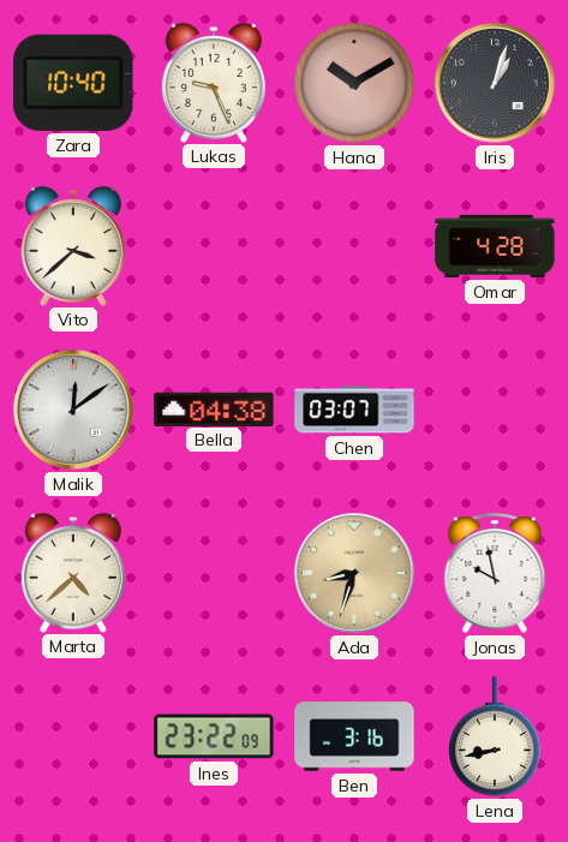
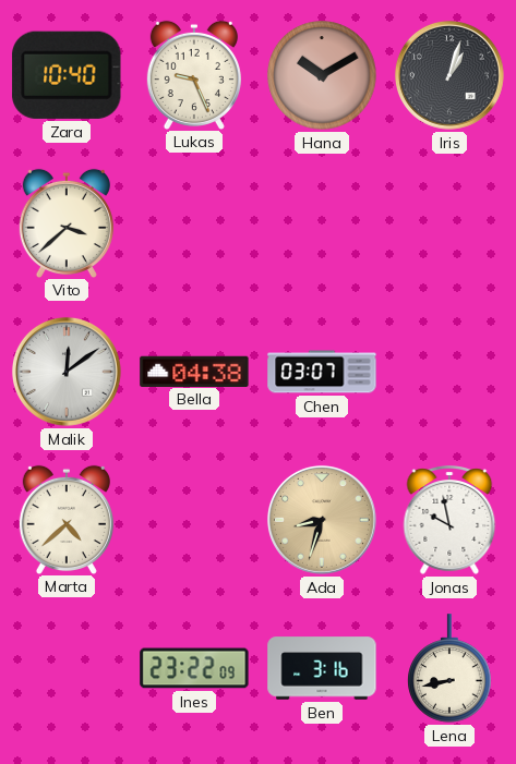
Omar: 4:28 -> none (495, 246)
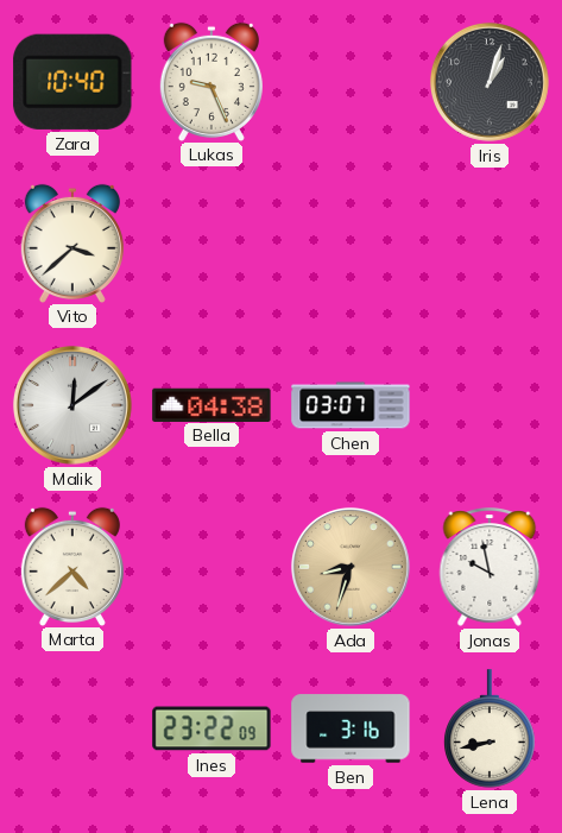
Hana: 10:10 -> none (322, 75)
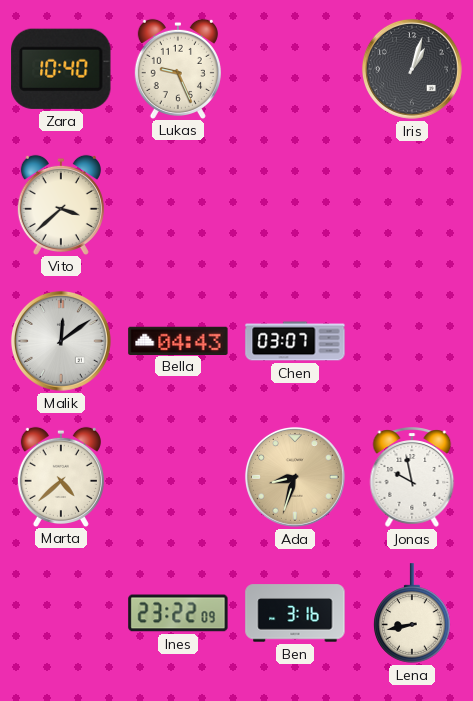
Bella: 04:38 -> 04:43 (178, 340)
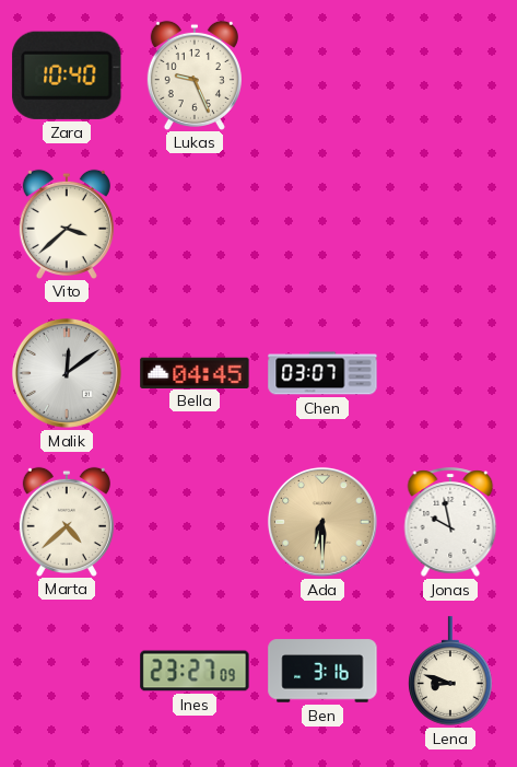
Iris: 1:03 -> none (412, 69)
Bella: 04:43 -> 04:45 (195, 372)
Ada: 8:33 -> 6:30 (322, 522)
Ines: 23:22 -> 23:27 (195, 671)
Lena: 8:43 -> 8:48 (450, 671)
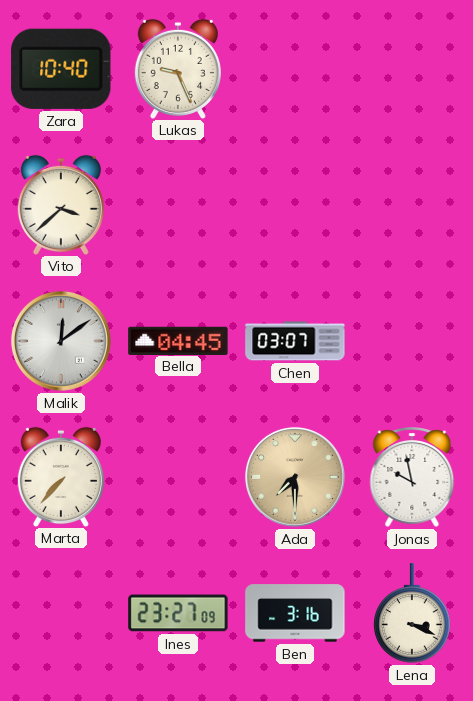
Marta: 4:38 -> 7:37 (61, 476)
Ada: 6:30 -> 7:30 (295, 477)
Lena: 8:48 -> 3:19 (412, 613)
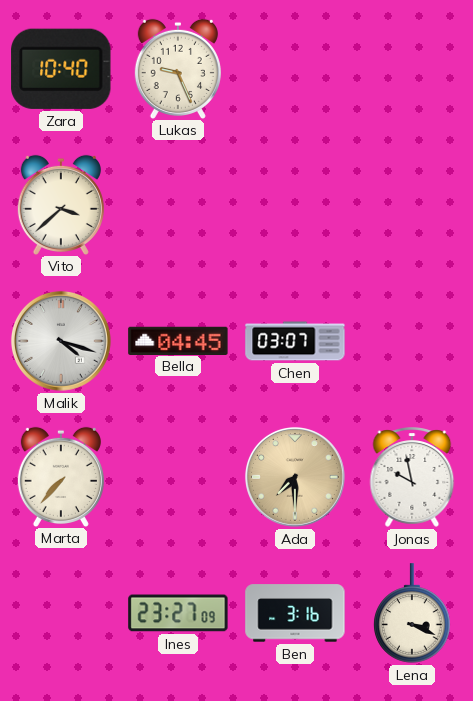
Malik: 12:09 -> 4:18 (61, 341)
